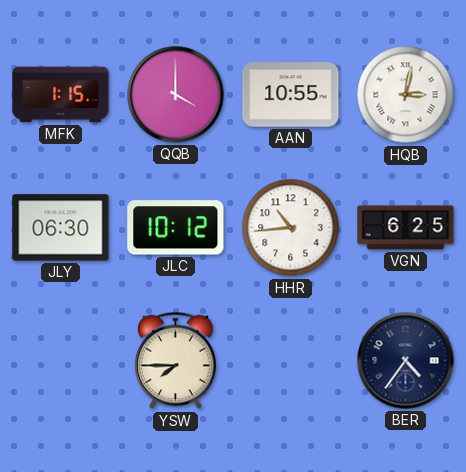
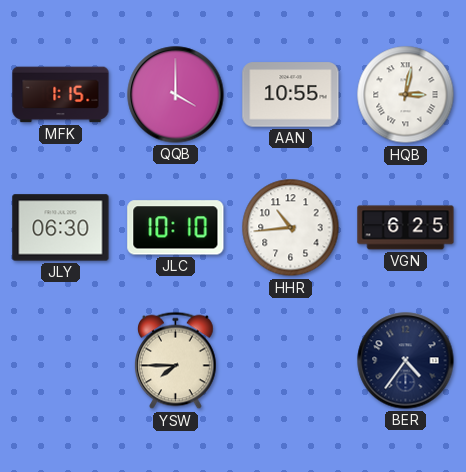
JLC: 10:12 -> 10:10 (176, 228)
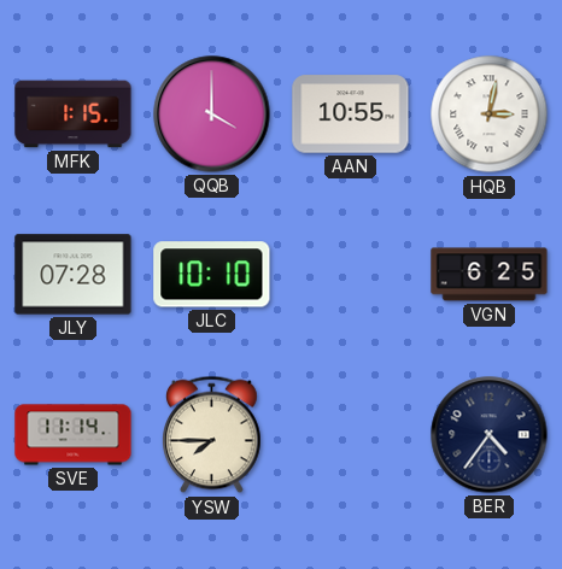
JLY: 06:30 -> 07:28 (74, 275)
HHR: 10:44 -> none (291, 228)
SVE: none -> 11:14 (74, 435)
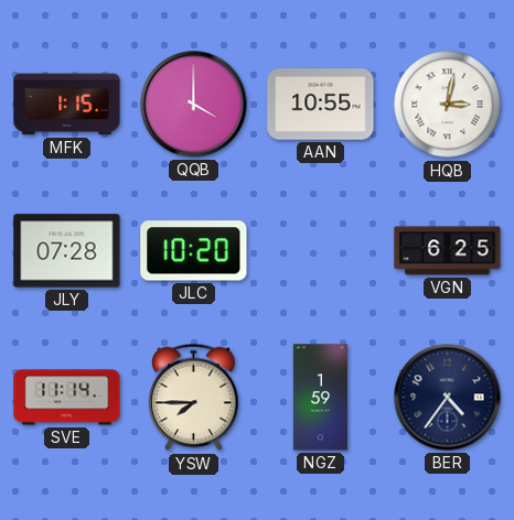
JLC: 10:10 -> 10:20 (194, 251)
NGZ: none -> 1:59 (320, 398)
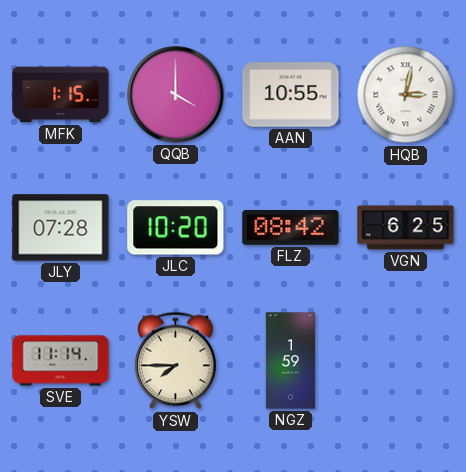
FLZ: none -> 08:42 (291, 228)
BER: 4:36 -> none (448, 398)
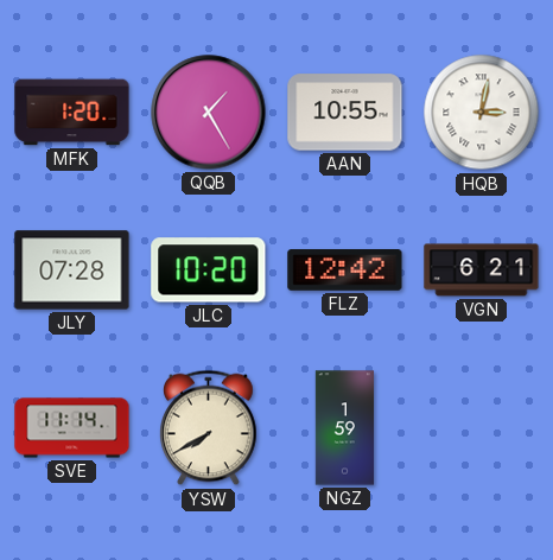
MFK: 1:15 -> 1:20 (72, 113)
QQB: 4:00 -> 1:25 (209, 113)
FLZ: 08:42 -> 12:42 (345, 271)
VGN: 6:25 -> 6:21 (482, 271)
YSW: 7:45 -> 7:40 (209, 428)
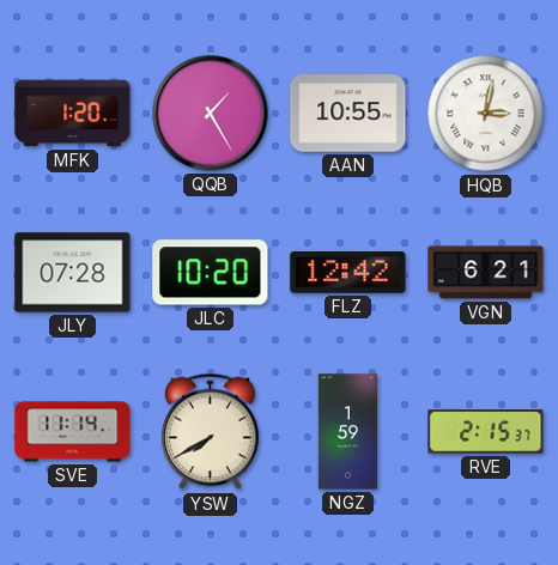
RVE: none -> 2:15 (486, 432)
